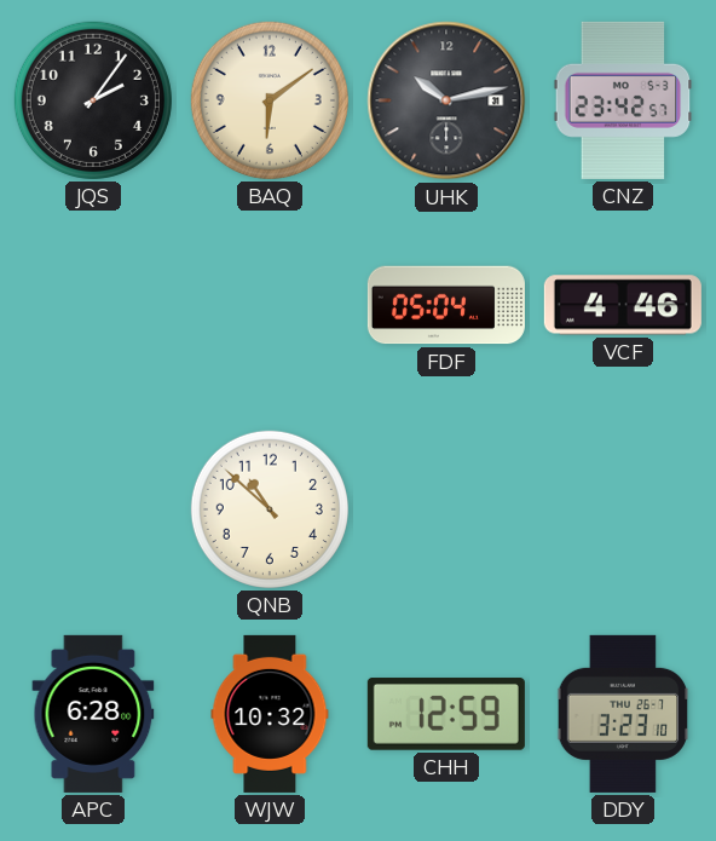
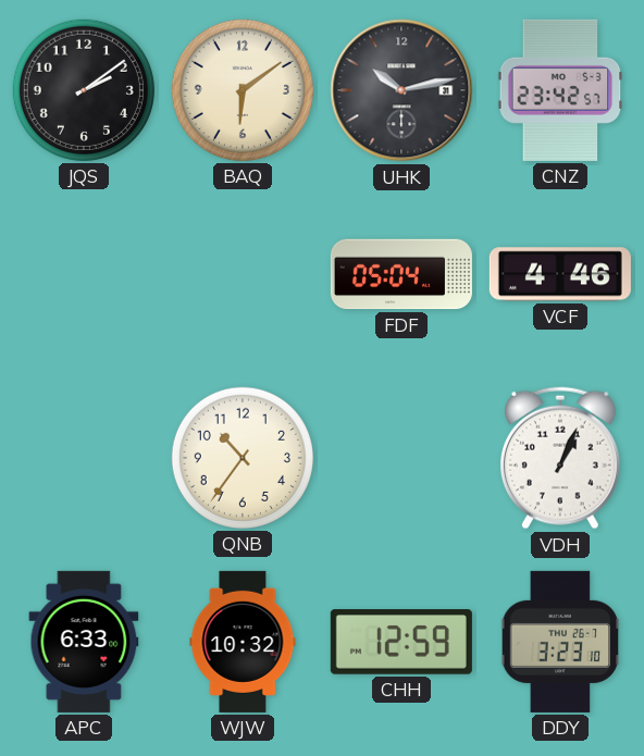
JQS: 2:06 -> 2:09 (84, 90)
QNB: 10:52 -> 10:36 (243, 458)
VDH: none -> 1:04 (560, 458)
APC: 6:28 -> 6:33 (84, 642)
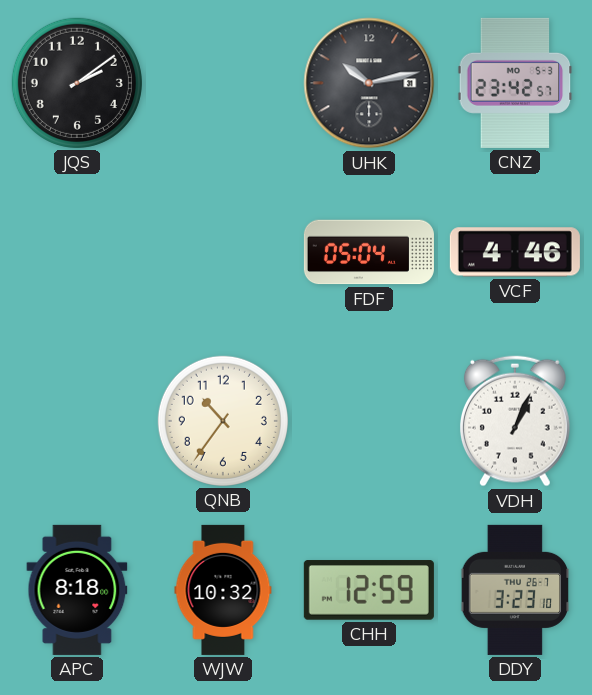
BAQ: 6:09 -> none (243, 90)
APC: 6:33 -> 8:18 (77, 590)
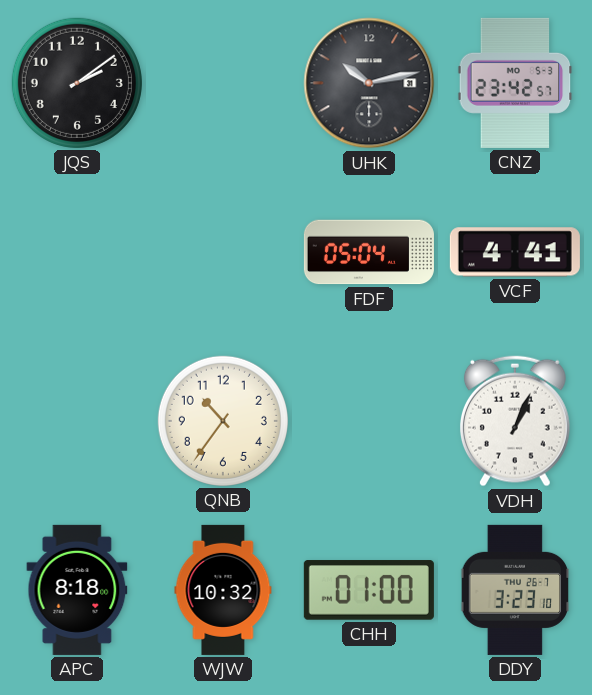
VCF: 4:46 -> 4:41 (515, 252)
CHH: 12:59 -> 01:00 (369, 590)
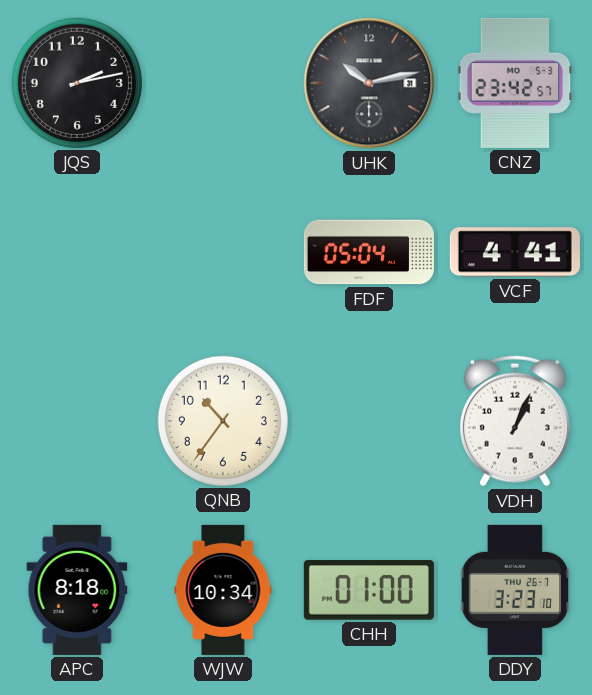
JQS: 2:09 -> 2:13 (77, 83)
WJW: 10:32 -> 10:34 (223, 590)
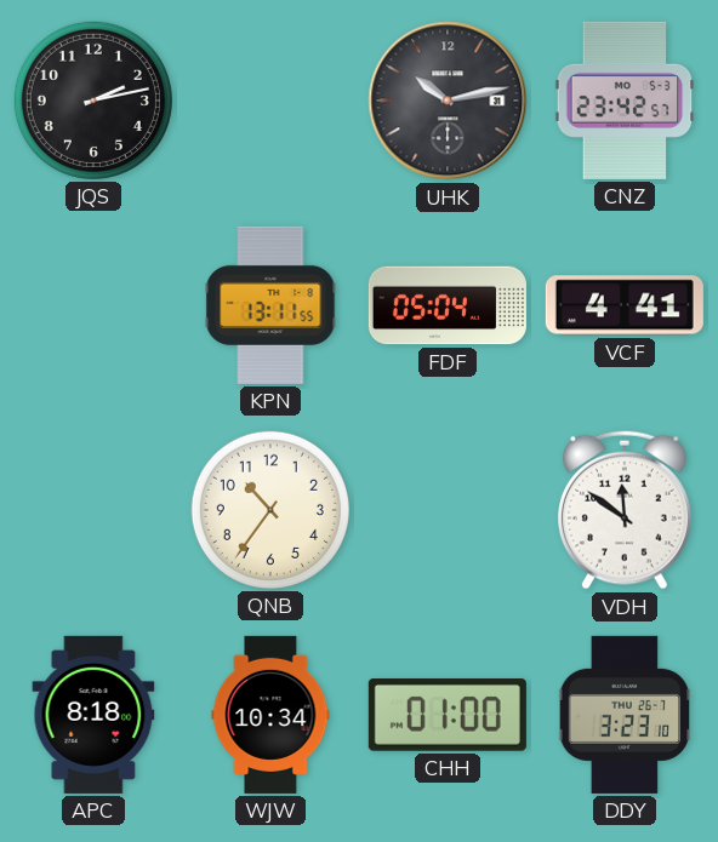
KPN: none -> 13:11 (270, 305)
VDH: 1:04 -> 11:51 (625, 510)
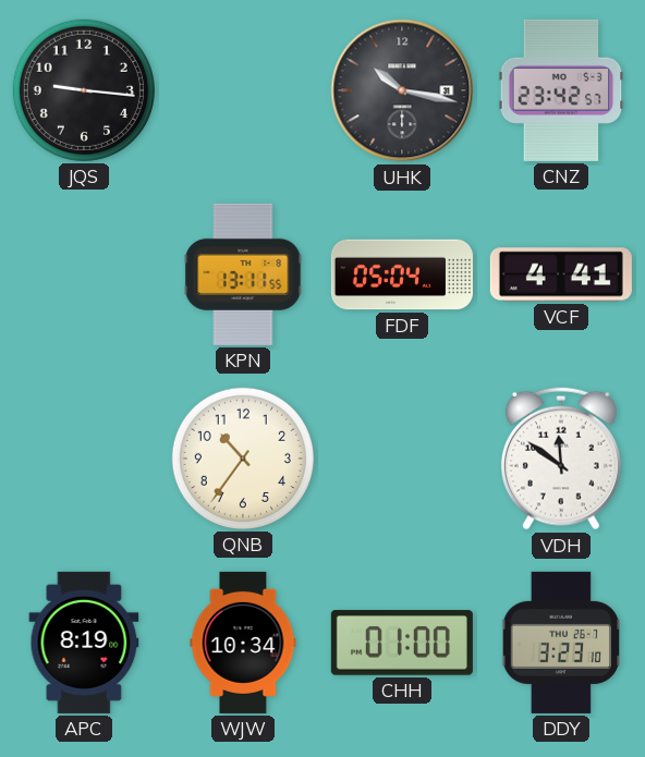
JQS: 2:13 -> 9:16 (84, 90)
UHK: 10:13 -> 10:17 (402, 90)
APC: 8:18 -> 8:19 (84, 643)
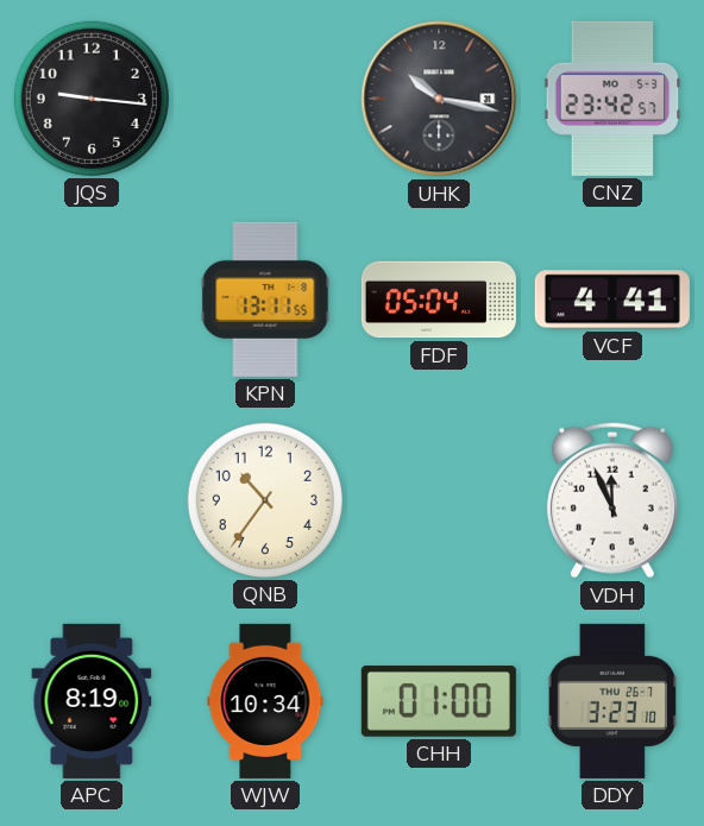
VDH: 11:51 -> 11:56 (612, 500)
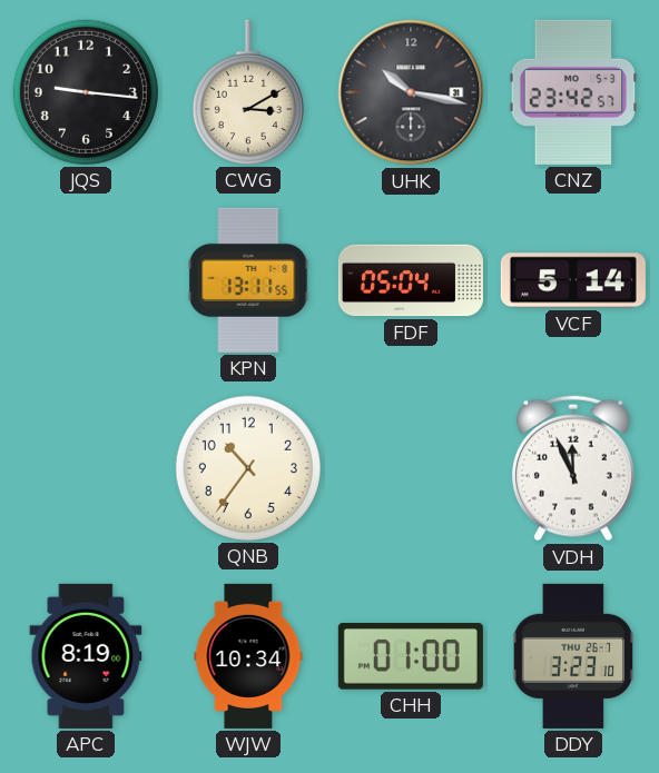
CWG: none -> 3:10 (248, 92)
VCF: 4:41 -> 5:14 (573, 280)
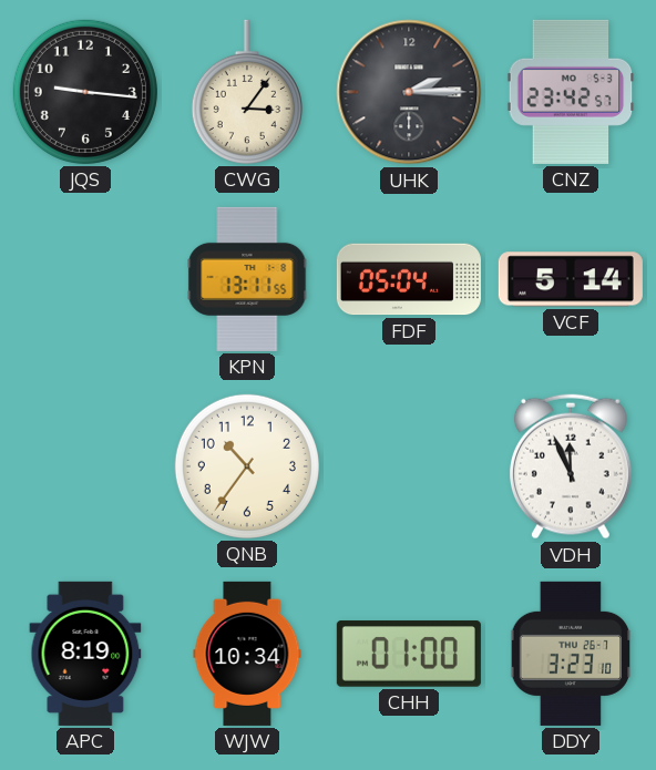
CWG: 3:10 -> 3:06 (247, 92)
UHK: 10:17 -> 2:15 (409, 92)
